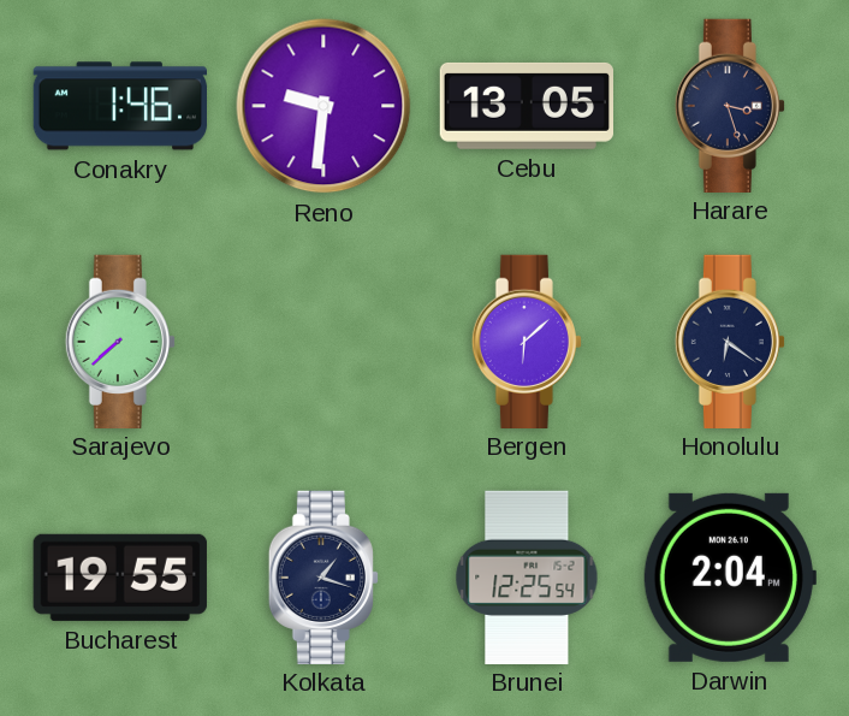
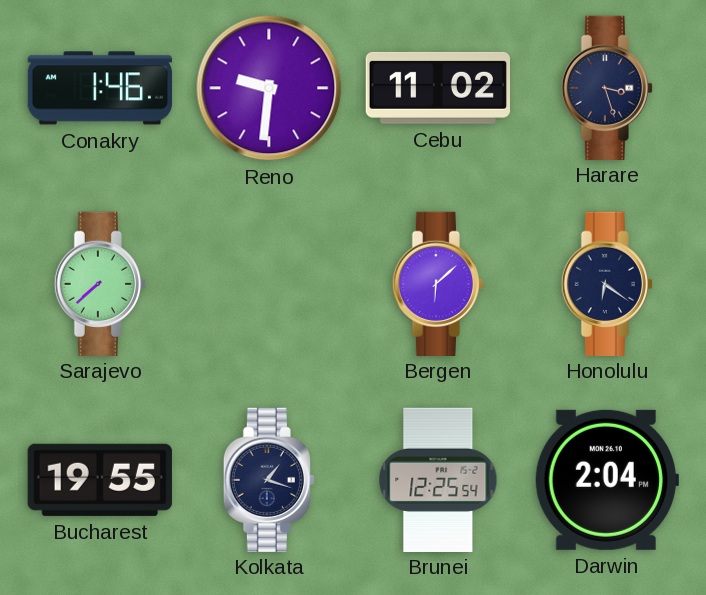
Cebu: 13:05 -> 11:02 (437, 88)
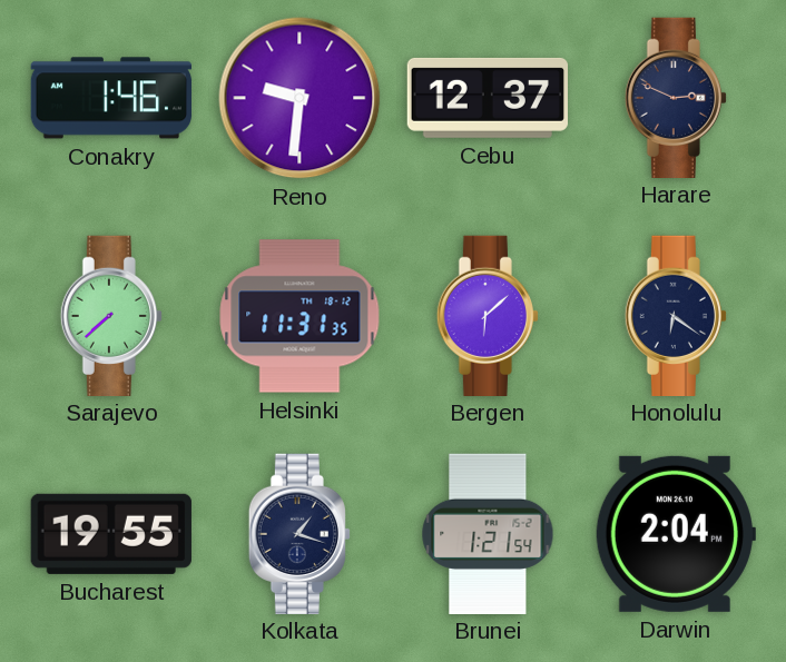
Cebu: 11:02 -> 12:37 (487, 98)
Harare: 3:27 -> 2:49 (676, 97)
Helsinki: none -> 11:31 (299, 316)
Brunei: 12:25 -> 1:21 (488, 533)
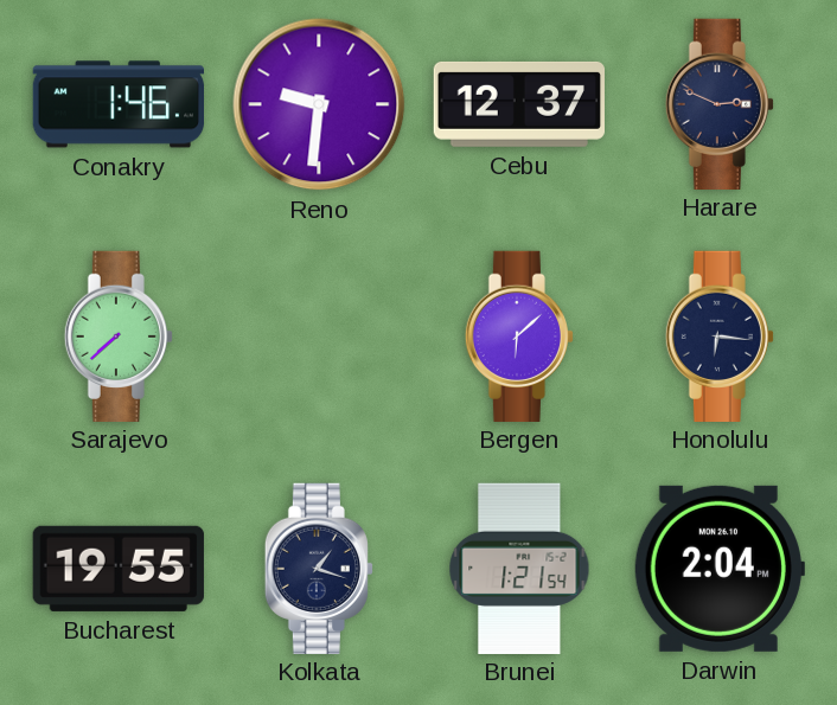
Helsinki: 11:31 -> none (299, 316)
Honolulu: 6:21 -> 6:16 (720, 335)
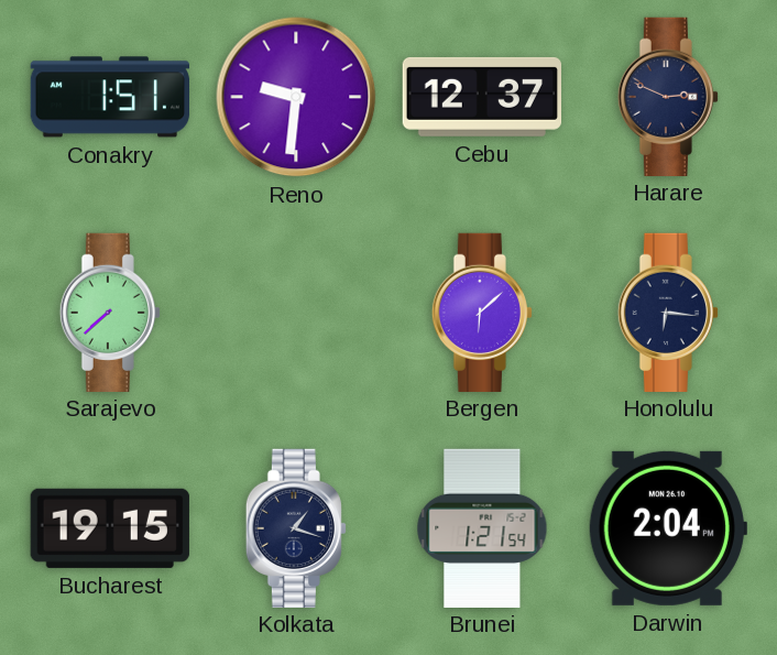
Conakry: 1:46 -> 1:51 (109, 97)
Bucharest: 19:55 -> 19:15 (110, 528)
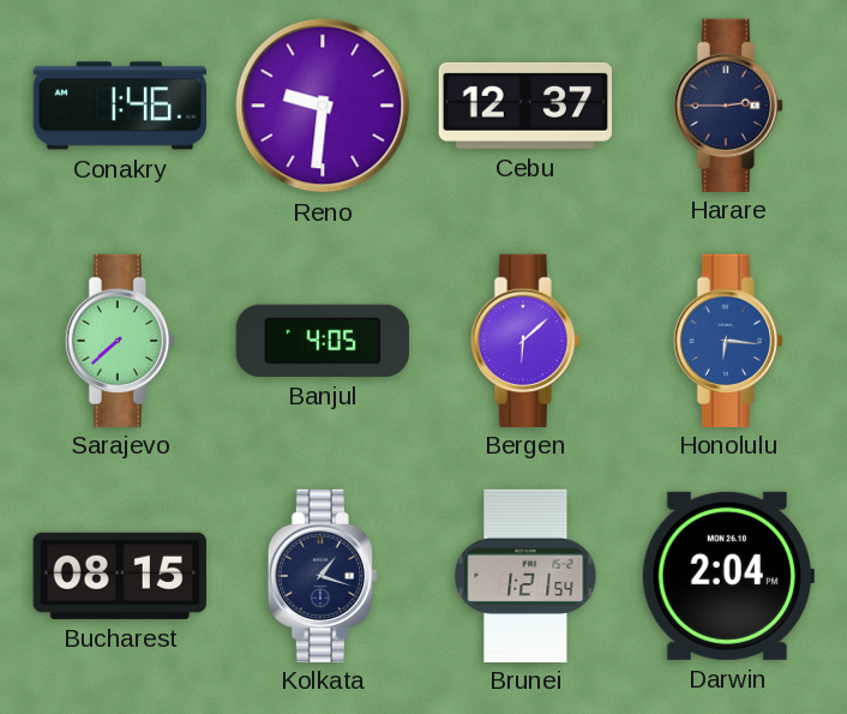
Conakry: 1:51 -> 1:46 (119, 106)
Harare: 2:49 -> 2:45 (728, 104)
Banjul: none -> 4:05 (323, 341)
Honolulu dial: navy -> blue (728, 340)
Bucharest: 19:15 -> 08:15 (120, 576)
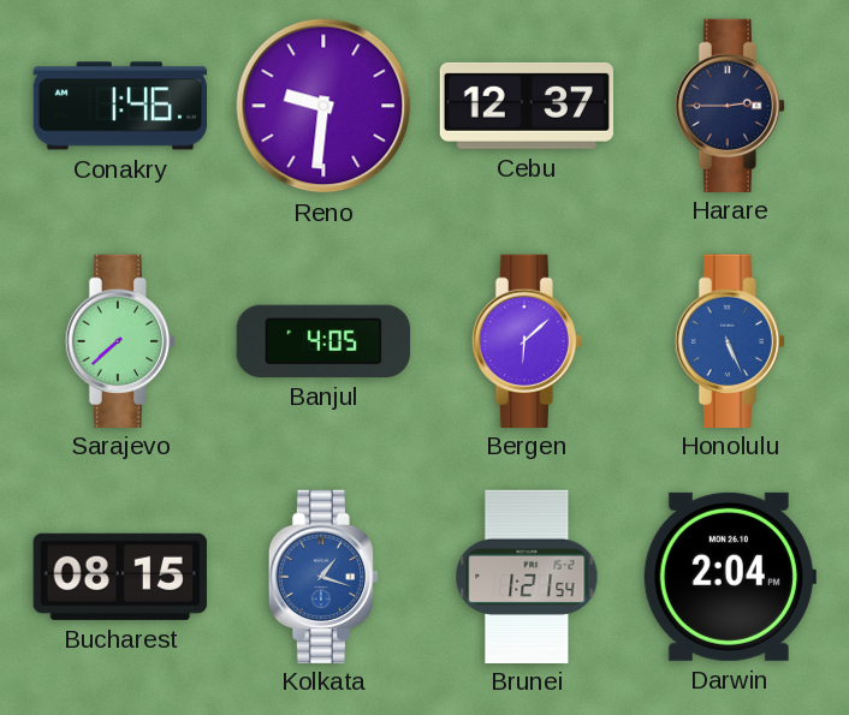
Honolulu: 6:16 -> 5:26 (730, 340)
Kolkata dial: navy -> blue (323, 576)
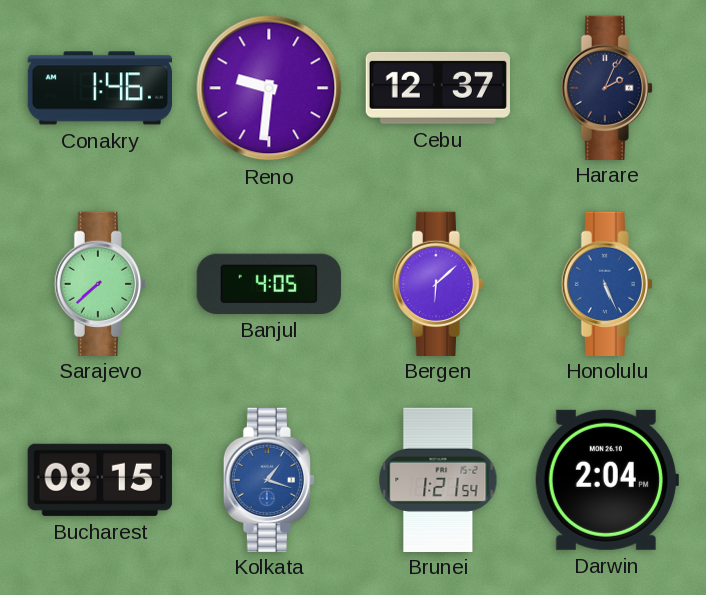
Harare: 2:45 -> 2:04 (607, 87)
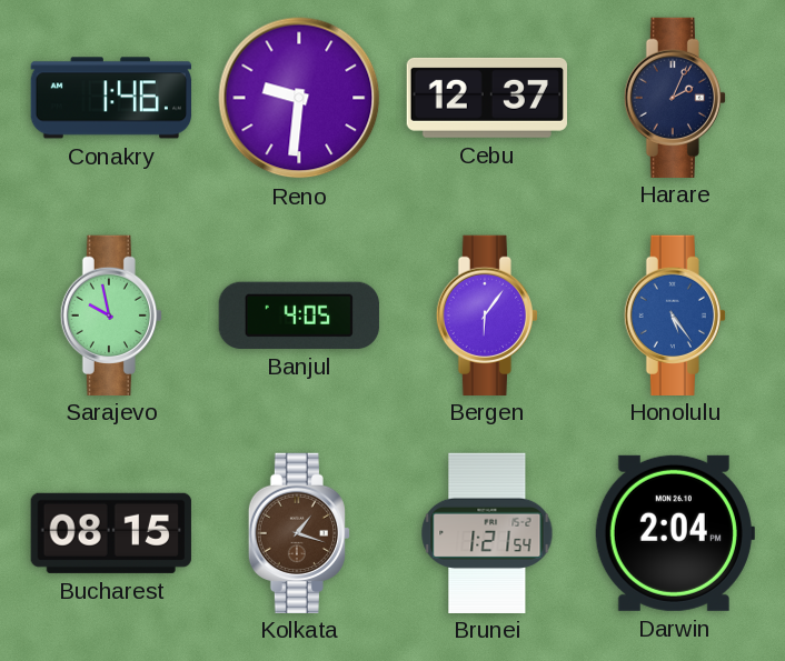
Sarajevo: 7:38 -> 9:58 (111, 314)
Bergen: 6:08 -> 6:06 (487, 314)
Honolulu: 5:26 -> 5:24 (675, 314)
Kolkata dial: blue -> brown (299, 532)
